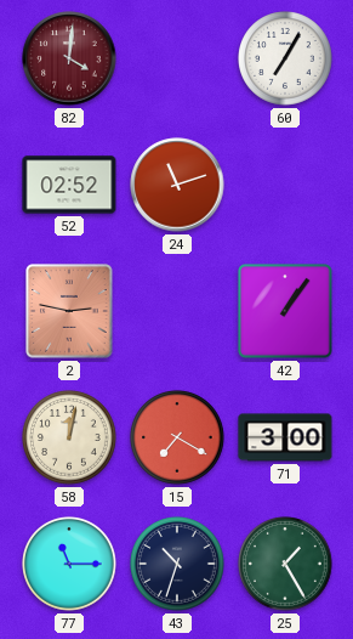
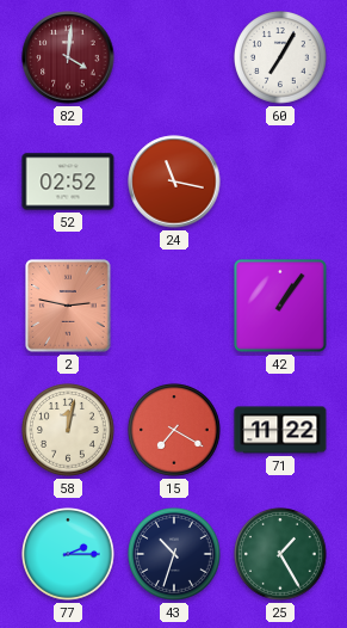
24: 11:12 -> 11:17 (174, 181)
71: 3:00 -> 11:22 (280, 430)
77: 11:15 -> 2:15 (69, 555)
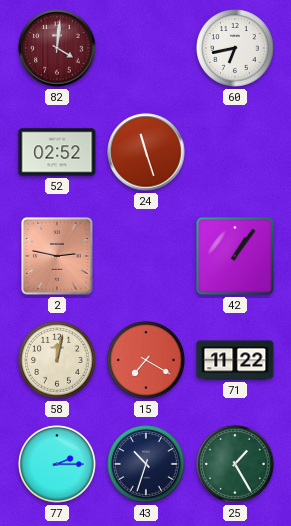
60: 7:05 -> 6:43 (236, 49)
24: 11:17 -> 11:27 (146, 152)
